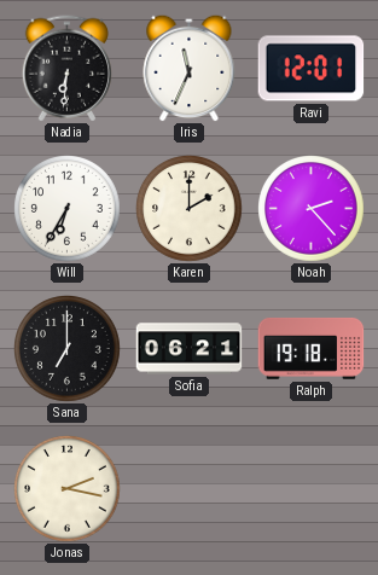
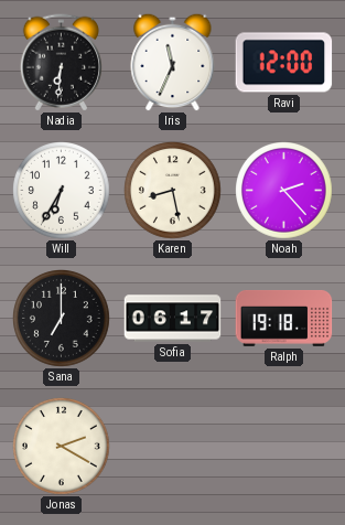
Ravi: 12:01 -> 12:00 (284, 63)
Karen: 2:00 -> 8:28 (173, 191)
Sofia: 06:21 -> 06:17 (173, 319)
Jonas: 2:17 -> 2:20 (62, 447)
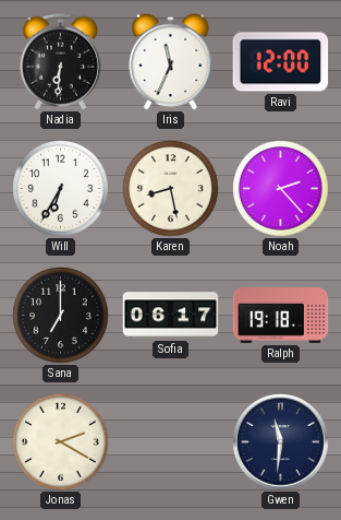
Gwen: none -> 11:31 (281, 442)
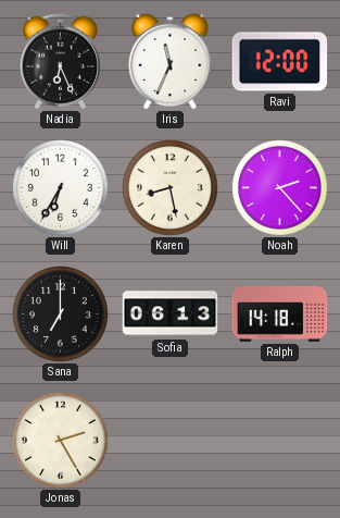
Nadia: 6:31 -> 6:26 (60, 62)
Sofia: 06:17 -> 06:13 (171, 314)
Ralph: 19:18 -> 14:18 (280, 314)
Jonas: 2:20 -> 2:25 (61, 441)
Gwen: 11:31 -> none (281, 442)
